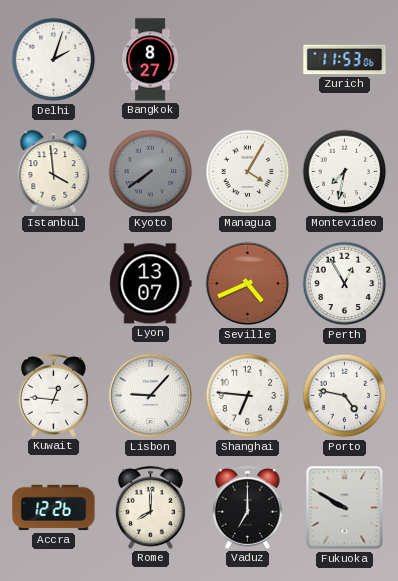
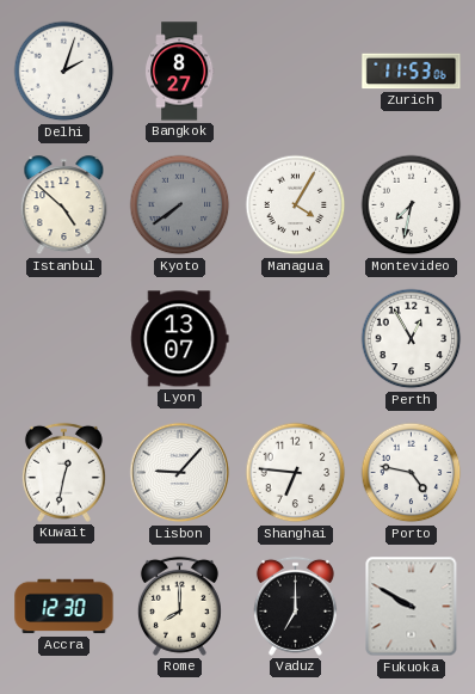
Istanbul: 3:59 -> 4:52 (64, 205)
Seville: 4:41 -> none (248, 284)
Kuwait: 12:46 -> 12:32 (63, 472)
Accra: 12:26 -> 12:30 (64, 607)
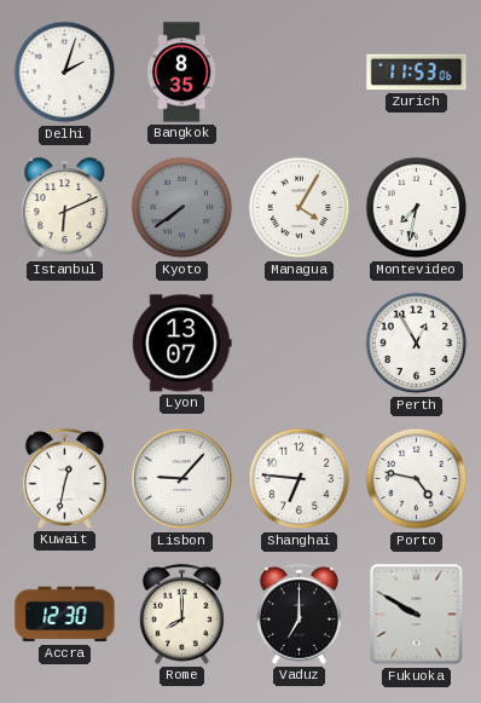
Bangkok: 8:27 -> 8:35 (181, 73)
Istanbul: 4:52 -> 6:11 (65, 208)
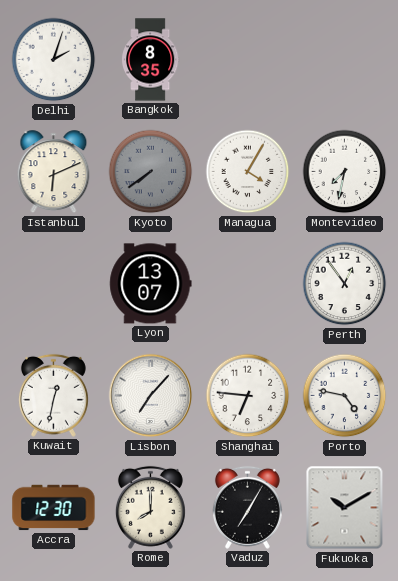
Zurich: 11:53 -> none (417, 73)
Perth: 12:55 -> 12:54 (345, 284)
Lisbon: 9:07 -> 7:07 (151, 396)
Vaduz: 7:00 -> 7:05 (247, 507)
Fukuoka: 9:50 -> 10:10 (345, 508)
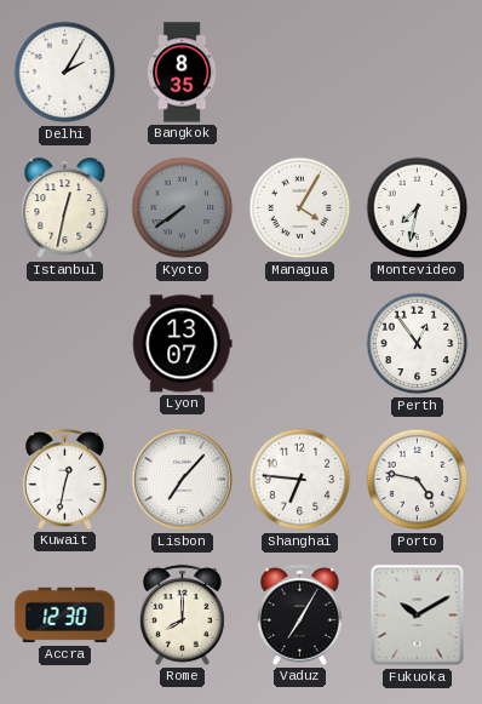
Delhi: 2:03 -> 2:05 (65, 73)
Istanbul: 6:11 -> 12:32 (65, 208)
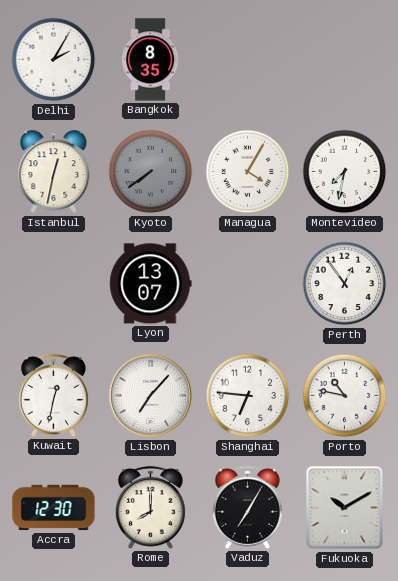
Porto: 4:47 -> 10:47 (345, 396)
